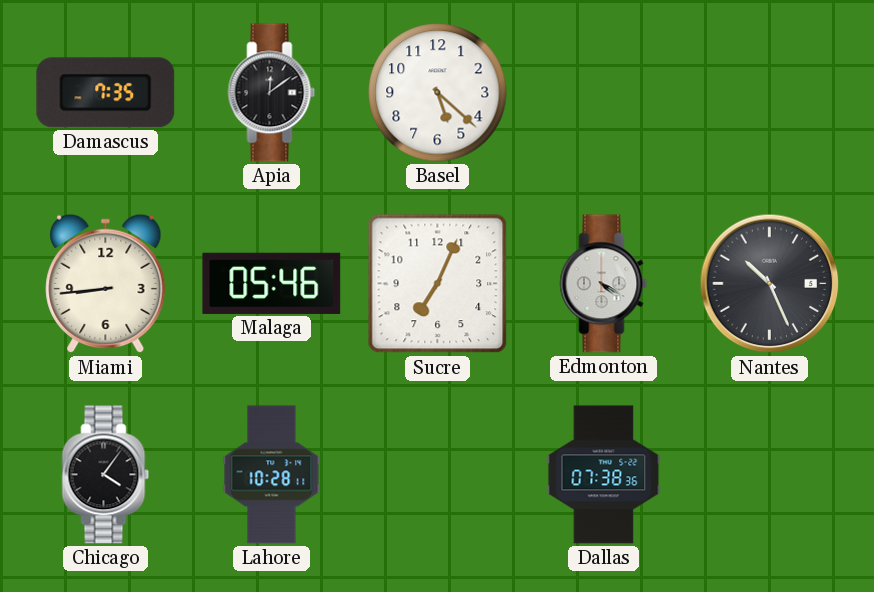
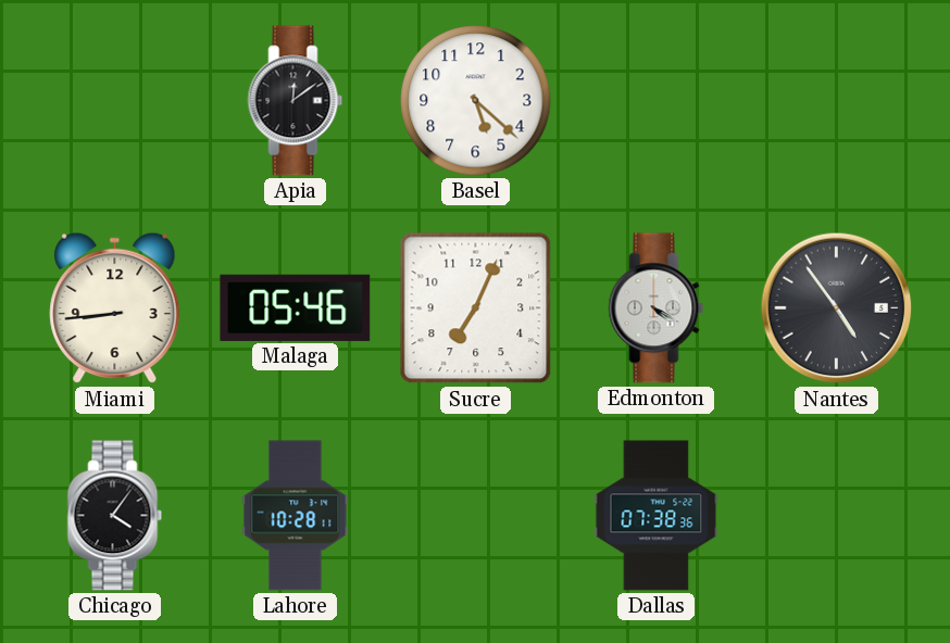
Damascus: 7:35 -> none (106, 93)
Nantes: 10:26 -> 4:54 (837, 308)
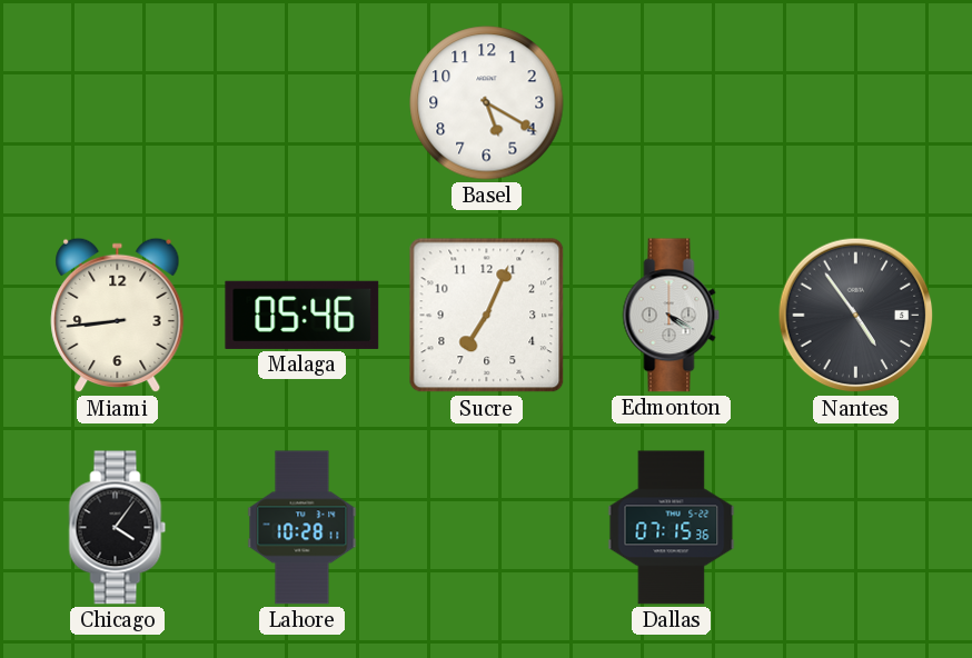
Apia: 12:09 -> none (296, 101)
Basel: 5:22 -> 5:20 (487, 103)
Dallas: 07:38 -> 07:15 (672, 528)
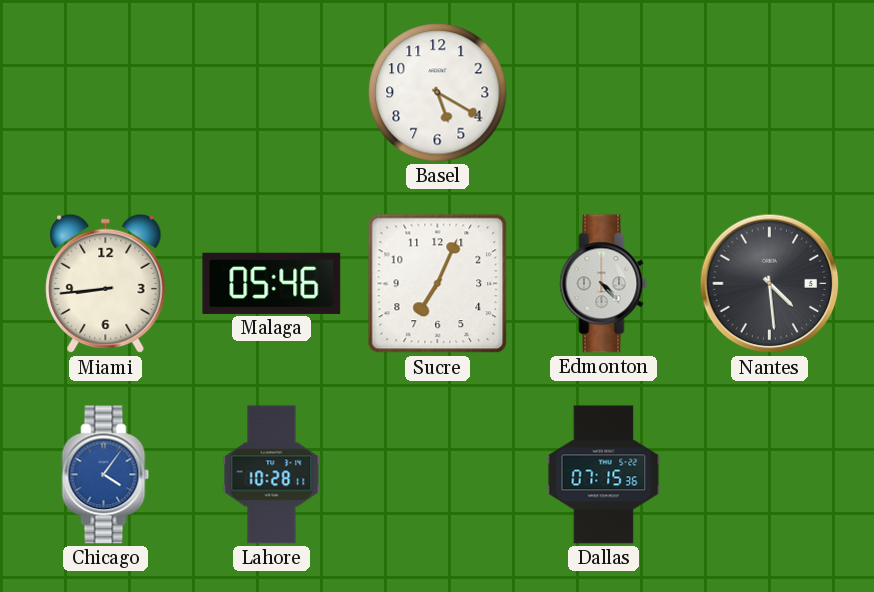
Edmonton: 4:20 -> 4:23 (604, 284)
Nantes: 4:54 -> 4:29 (770, 284)
Chicago dial: black -> blue (106, 475)
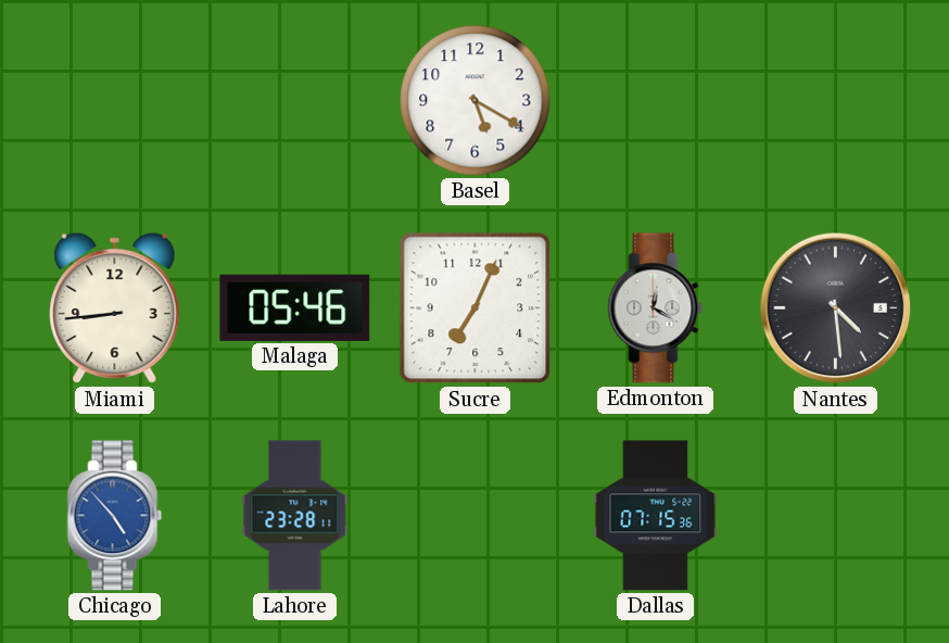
Edmonton: 4:23 -> 12:20 (656, 308)
Chicago: 4:06 -> 4:53 (115, 516)
Lahore: 10:28 -> 23:28 (295, 516)
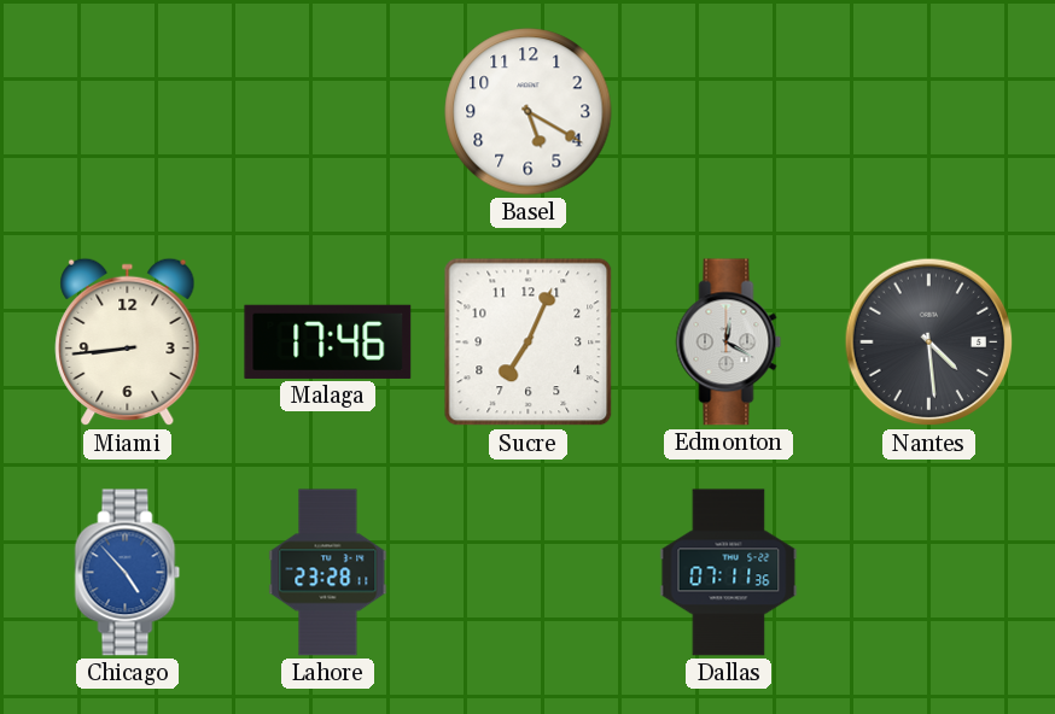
Malaga: 05:46 -> 17:46 (328, 341)
Dallas: 07:15 -> 07:11 (729, 573)
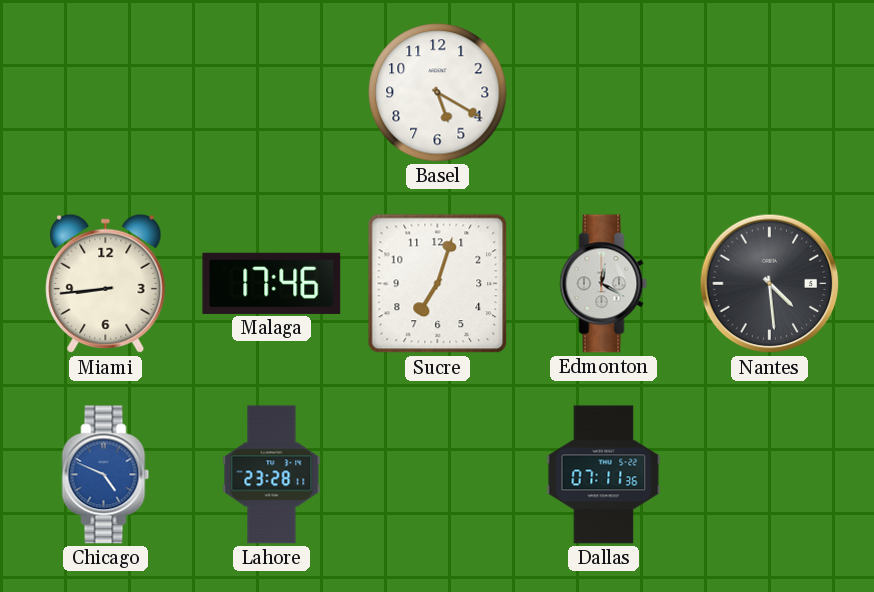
Sucre: 7:04 -> 7:03 (438, 284)
Chicago: 4:53 -> 4:49 (106, 475)
